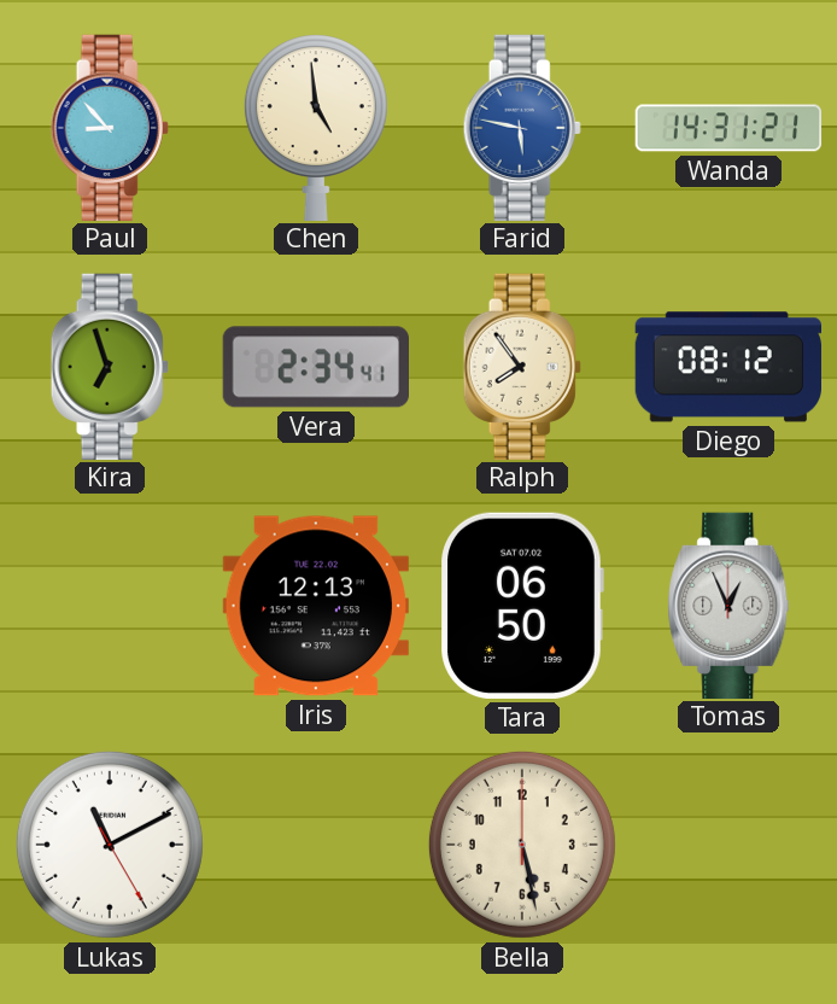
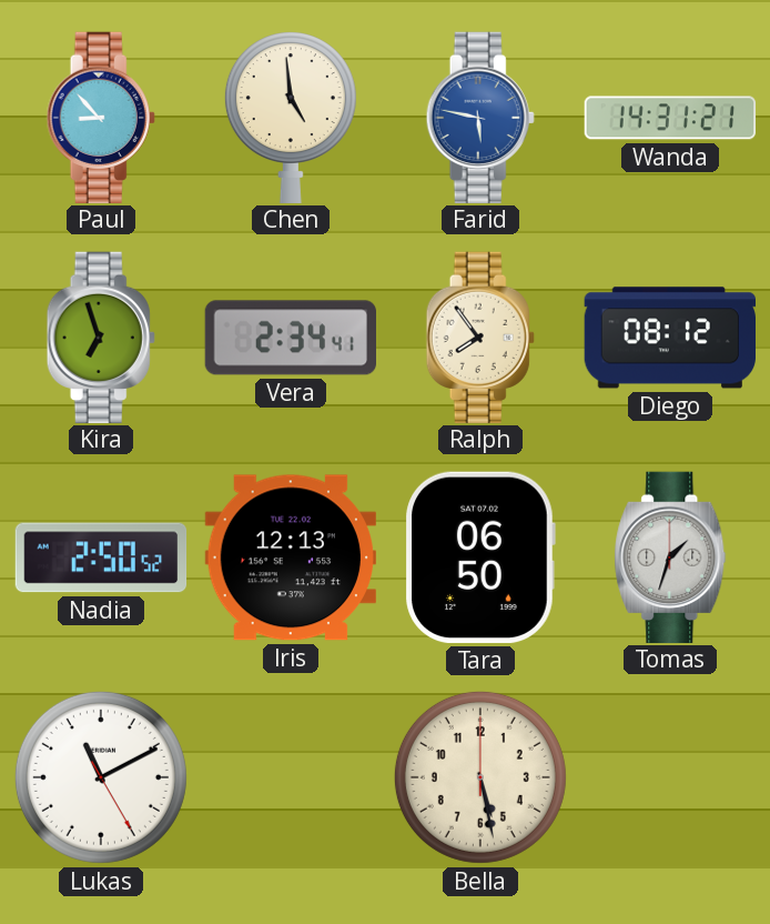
Nadia: none -> 2:50 (101, 558)
Tomas: 12:56 -> 1:33 (670, 556)
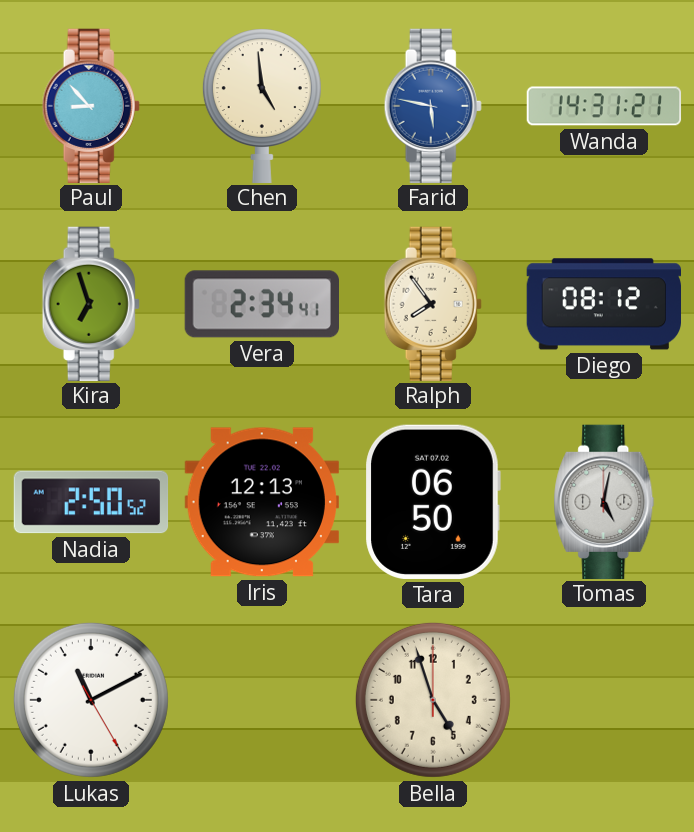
Tomas: 1:33 -> 5:02 (604, 501)
Bella: 5:28 -> 4:57 (433, 700)
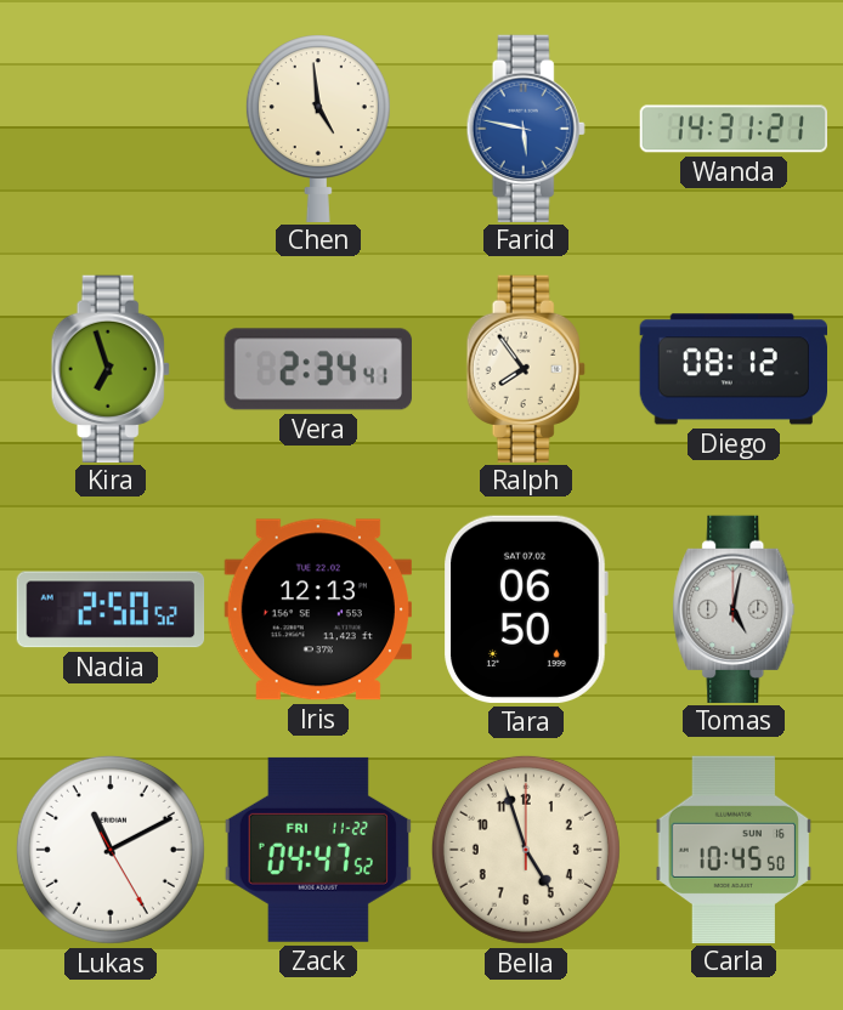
Paul: 8:53 -> none (91, 105)
Zack: none -> 04:47 (318, 850)
Carla: none -> 10:45 (734, 849)
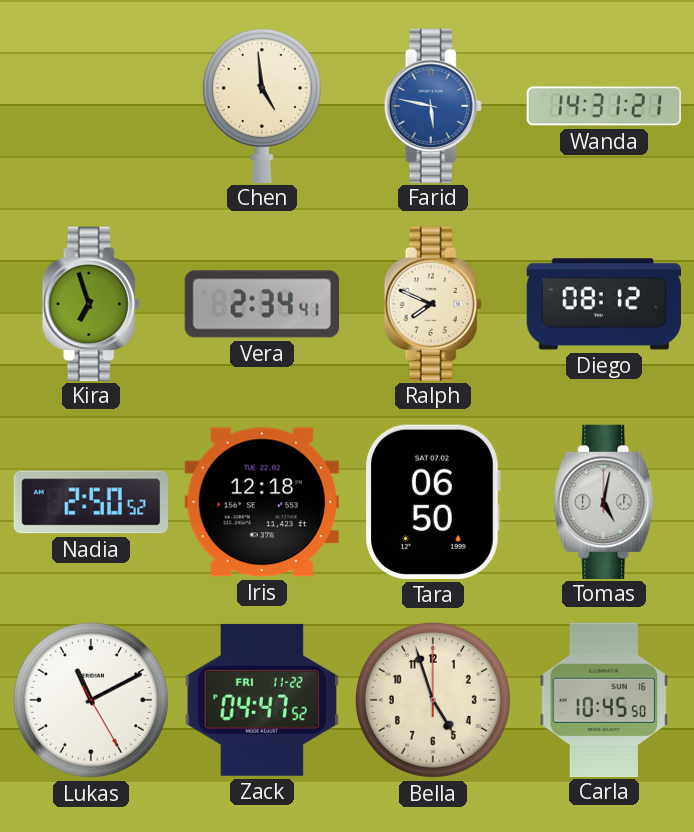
Ralph: 7:54 -> 7:49 (433, 303)
Iris: 12:13 -> 12:18 (261, 502)
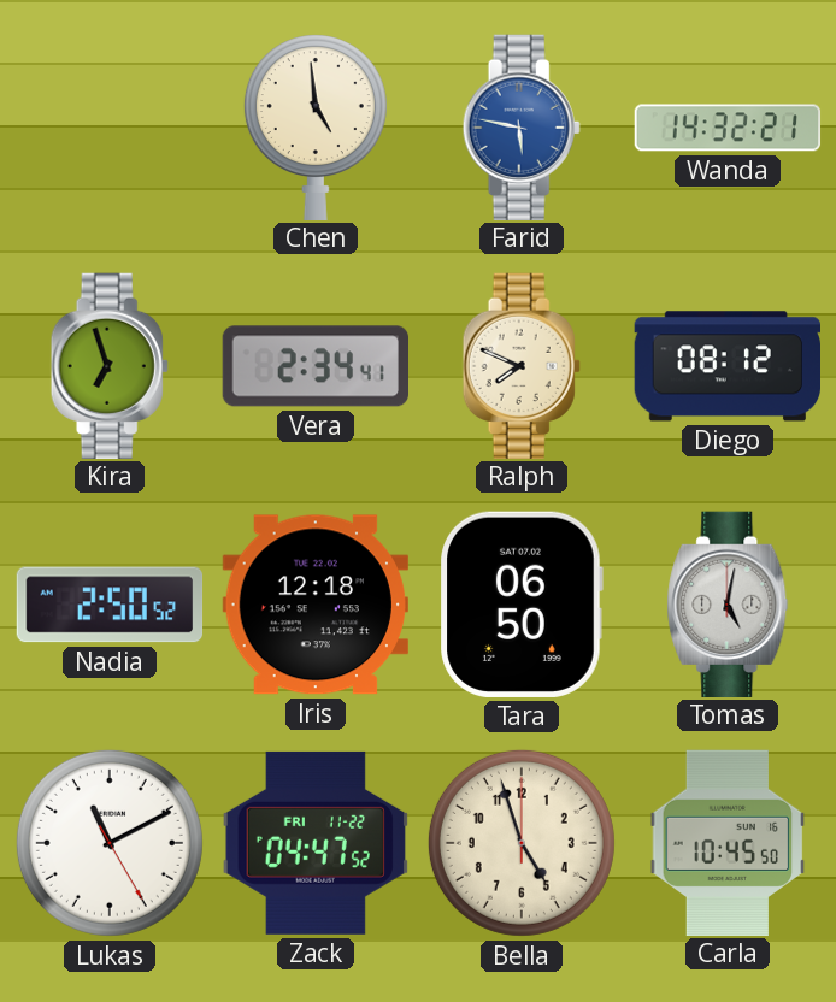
Wanda: 14:31 -> 14:32 (728, 128)
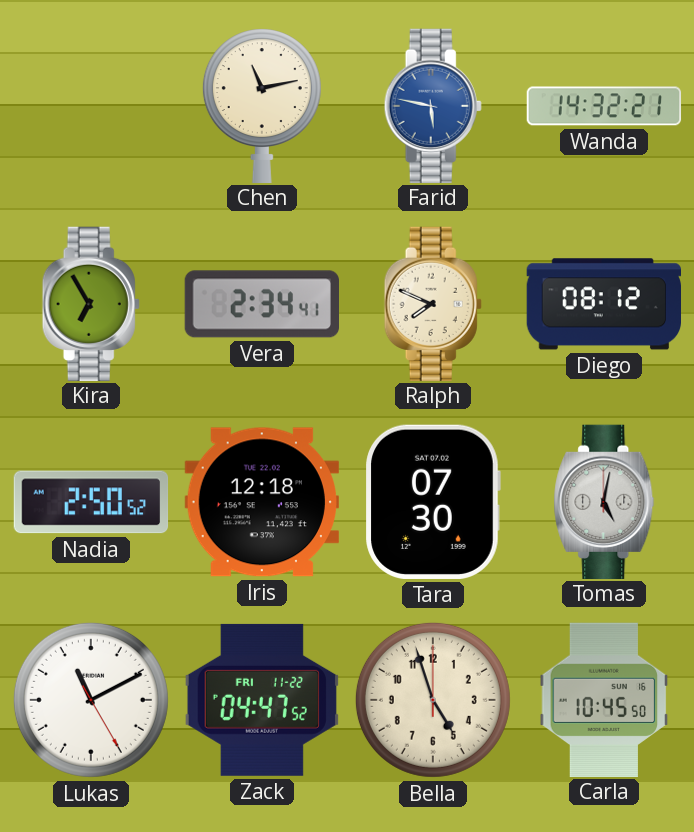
Chen: 4:59 -> 11:13 (262, 105)
Kira: 6:57 -> 6:55 (91, 303)
Tara: 06:50 -> 07:30 (433, 502)
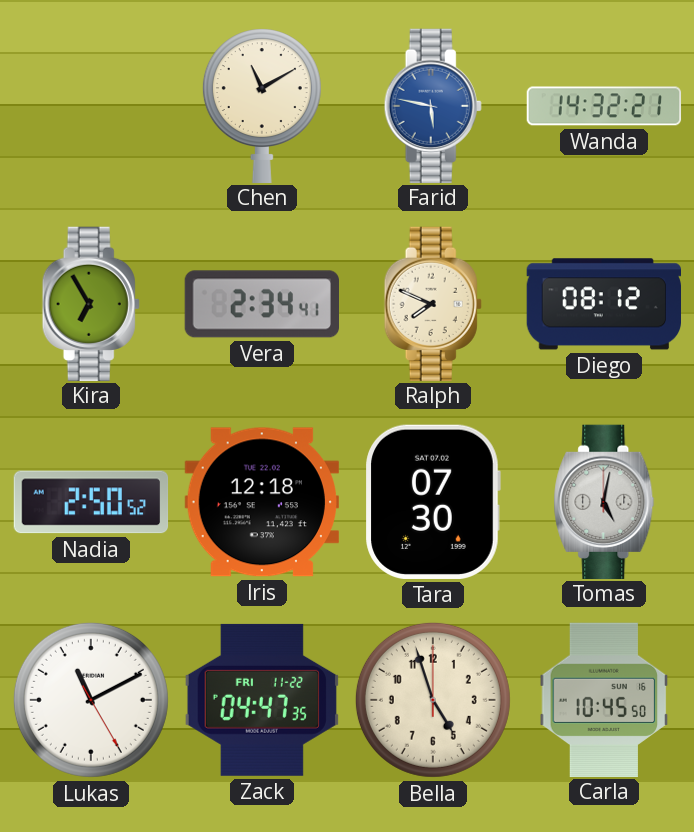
Chen: 11:13 -> 11:10 (262, 105)
Zack: 04:47:52 -> 04:47:35 (262, 700)
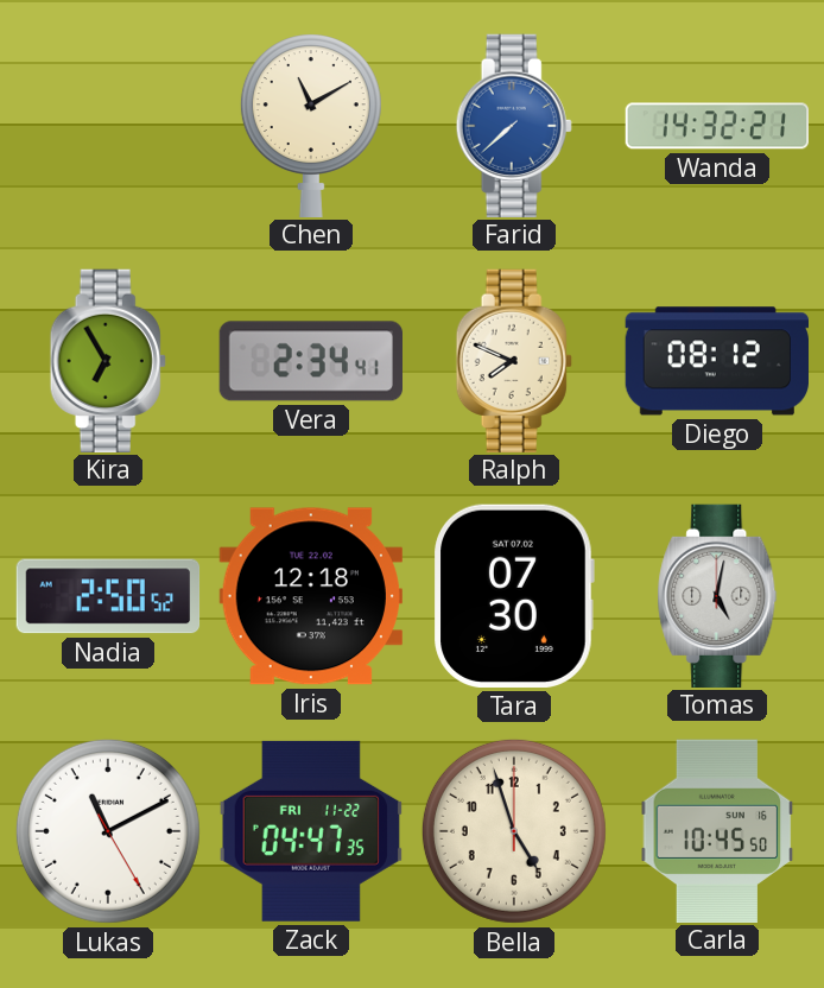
Farid: 5:47 -> 7:38 (514, 125)
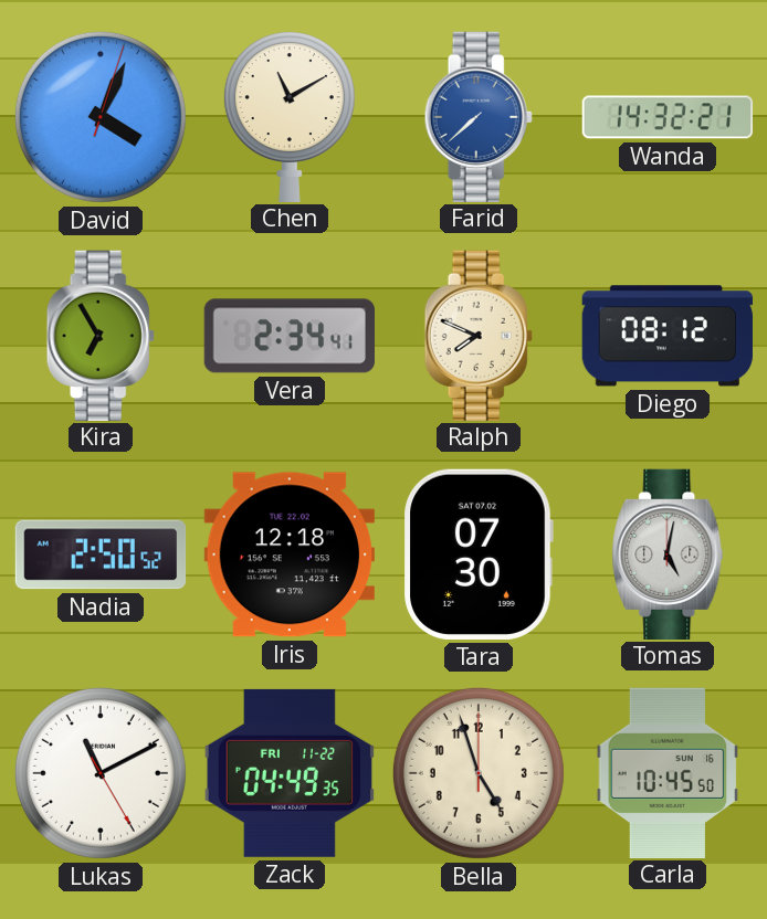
David: none -> 4:04 (101, 117)
Zack: 04:47 -> 04:49 (290, 773)
